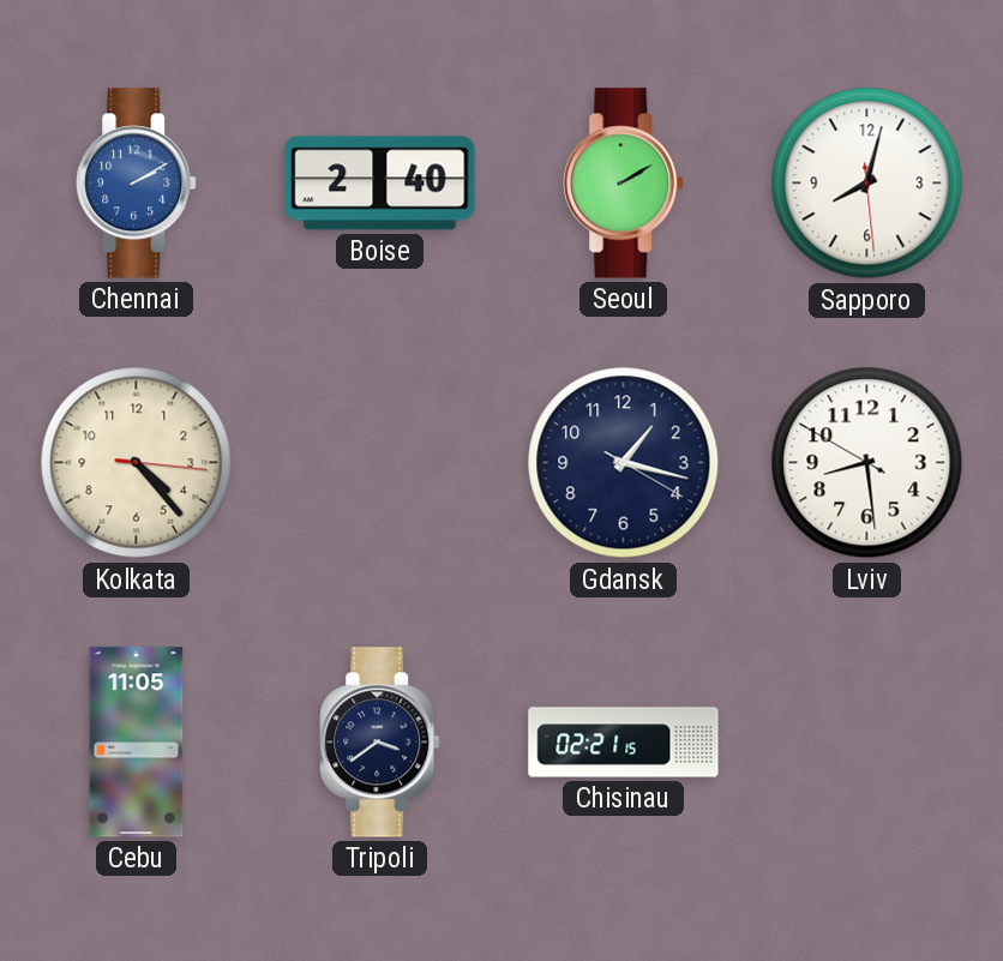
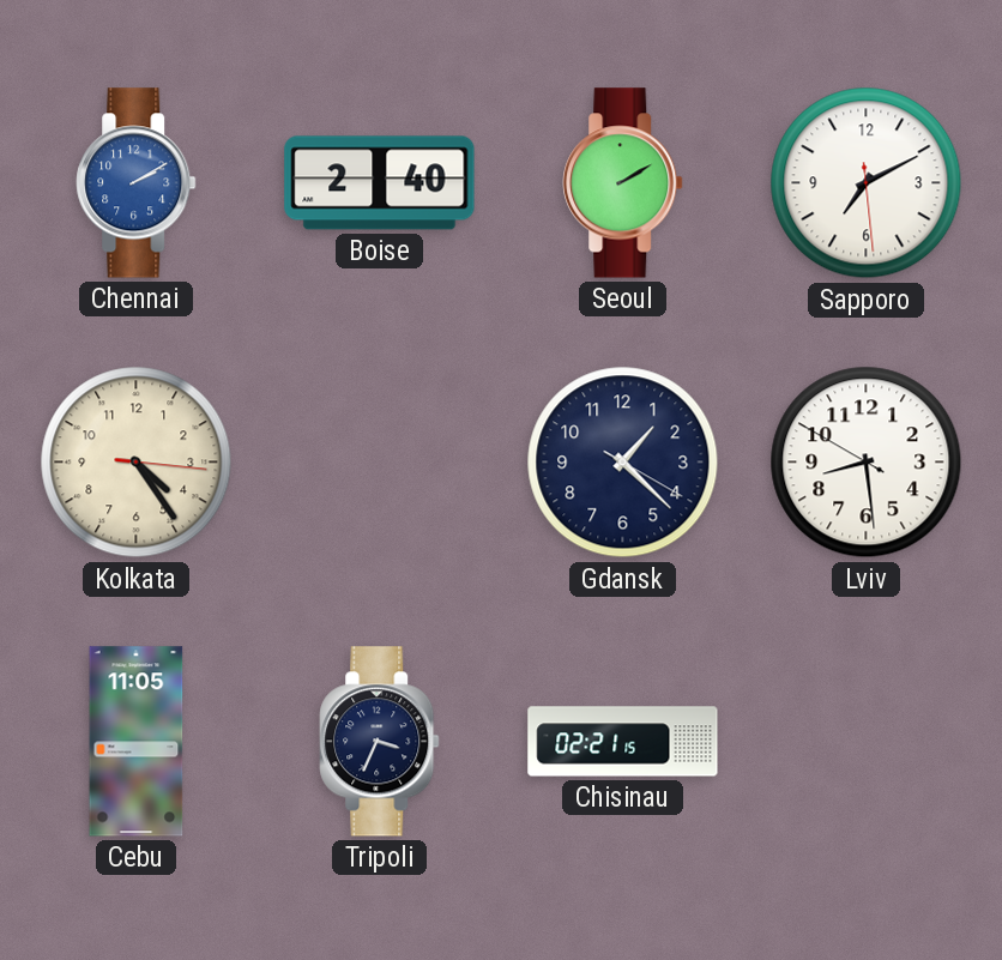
Sapporo: 8:02 -> 7:10 (867, 183)
Kolkata: 4:23 -> 4:24 (137, 463)
Gdansk: 1:17 -> 1:22 (623, 463)
Tripoli: 3:39 -> 3:34 (380, 742)
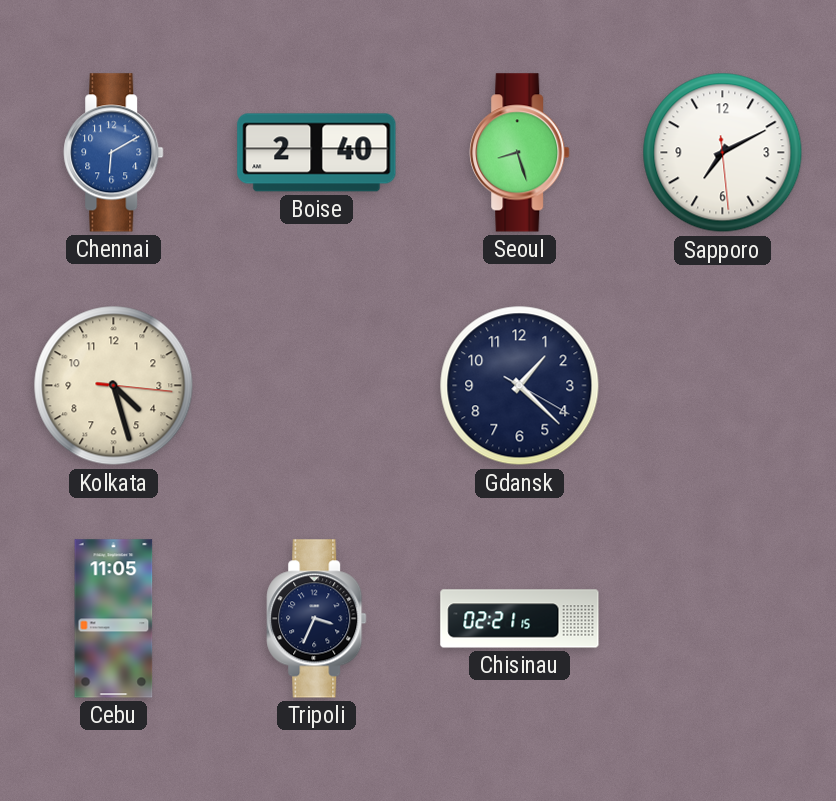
Chennai: 2:10 -> 6:10 (114, 153)
Seoul: 2:10 -> 8:27 (520, 153)
Kolkata: 4:24 -> 4:27 (114, 386)
Lviv: 8:28 -> none (867, 463)
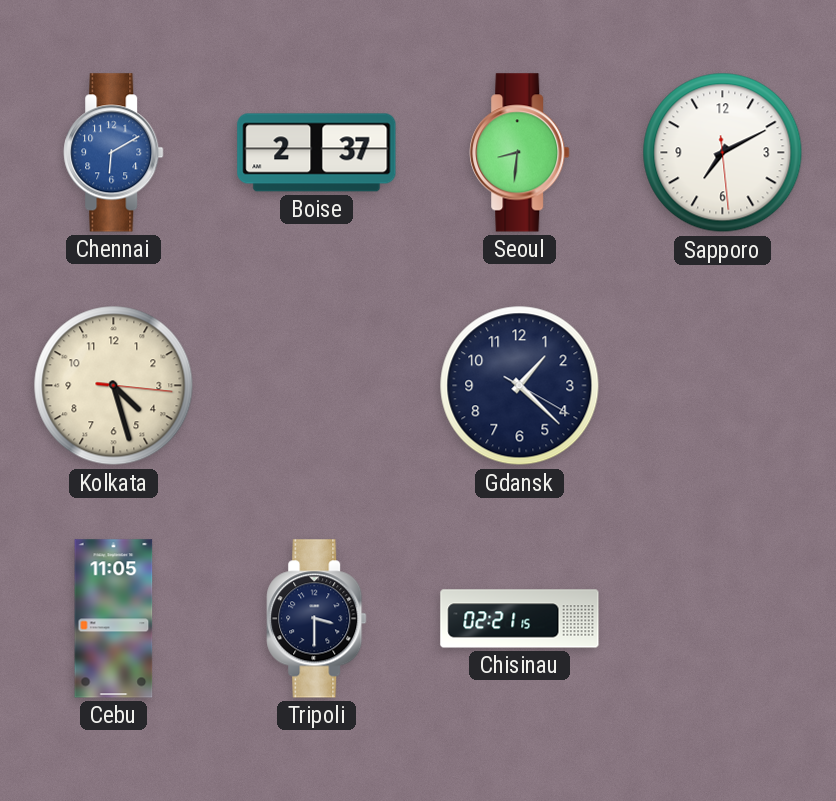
Boise: 2:40 -> 2:37 (317, 153)
Seoul: 8:27 -> 8:31 (520, 153)
Tripoli: 3:34 -> 3:30 (317, 619)
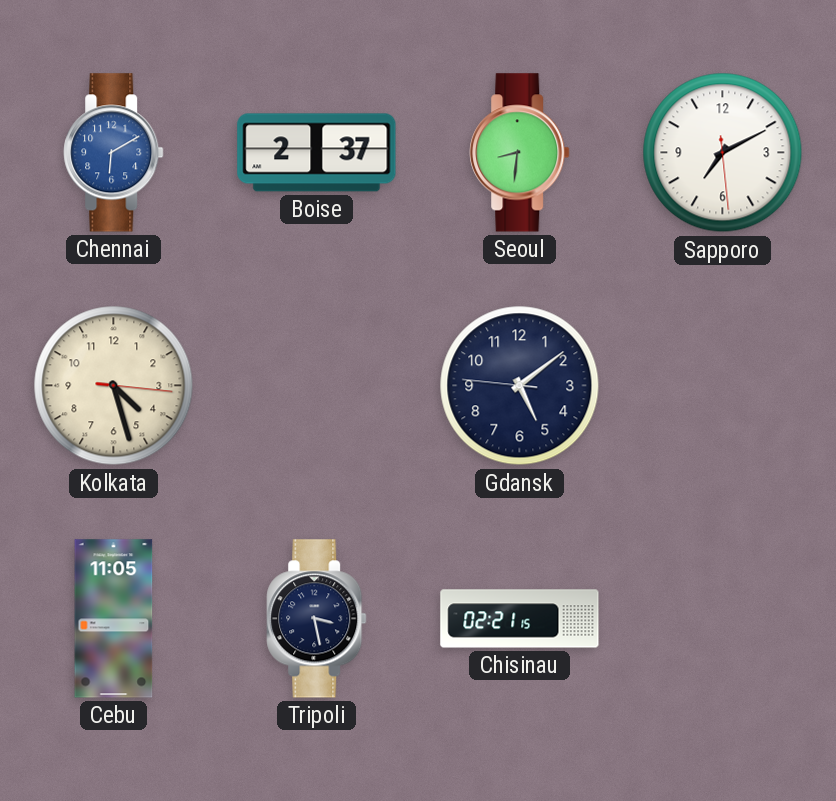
Gdansk: 1:22 -> 5:08 (520, 386)
Tripoli: 3:30 -> 3:28 (317, 619)
